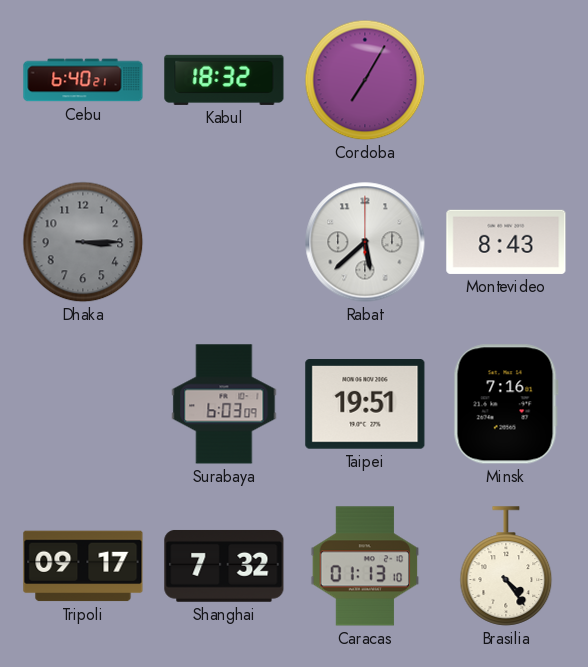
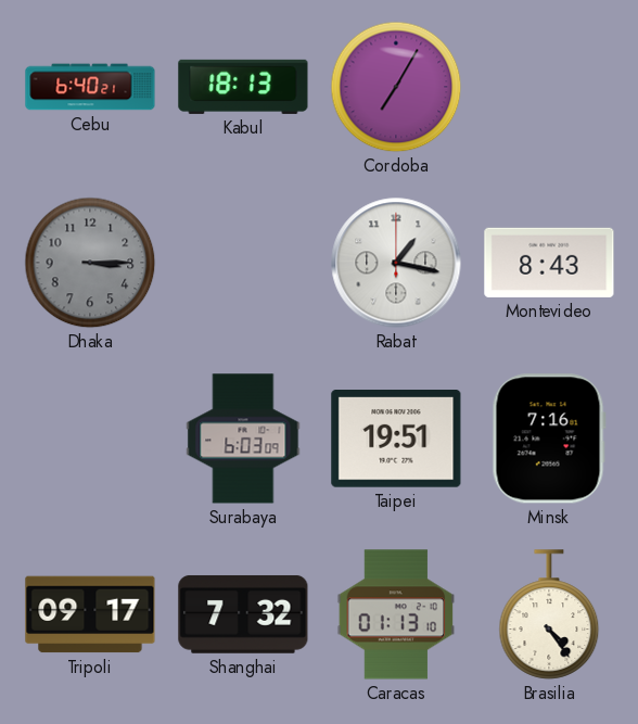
Kabul: 18:32 -> 18:13 (243, 87)
Rabat: 5:38 -> 1:17 (396, 263)
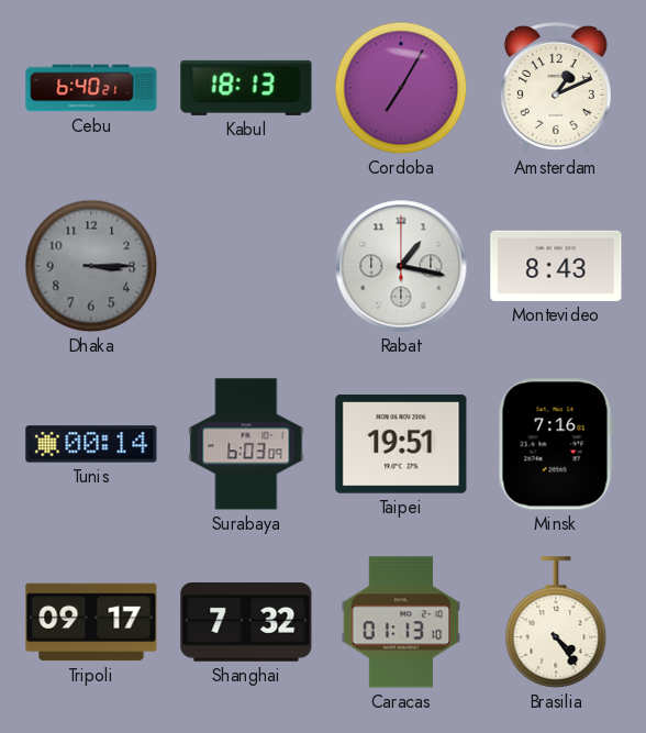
Amsterdam: none -> 1:11 (556, 88)
Tunis: none -> 00:14 (91, 444)
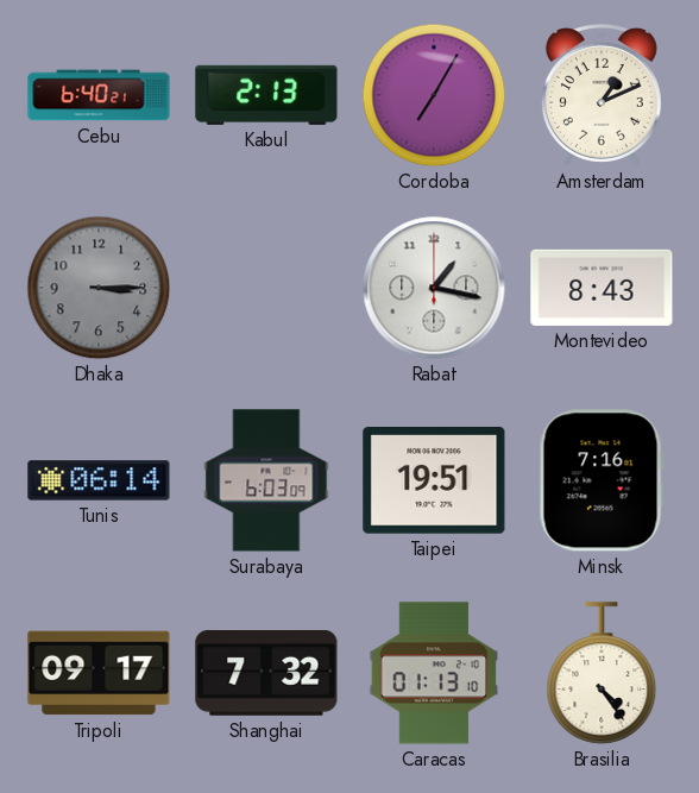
Kabul: 18:13 -> 2:13 (266, 95)
Tunis: 00:14 -> 06:14 (99, 480)
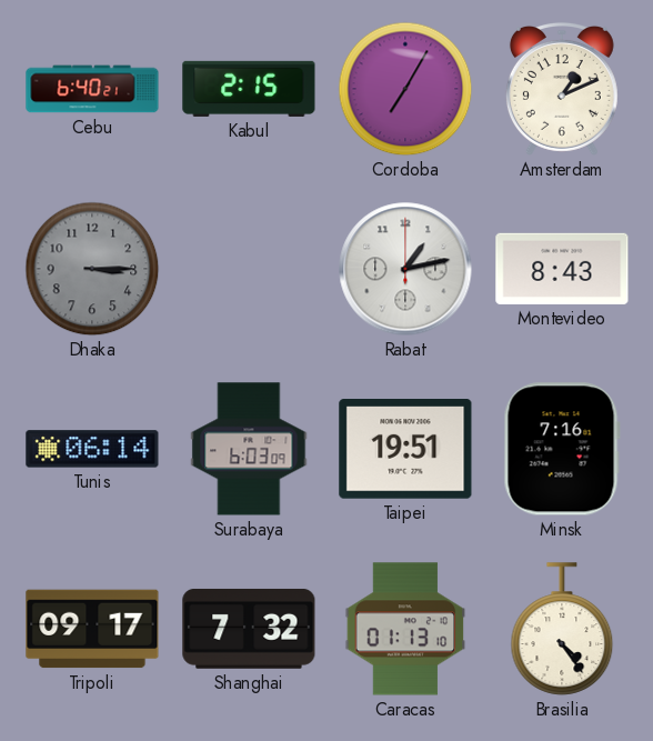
Kabul: 2:13 -> 2:15 (249, 89)
Rabat: 1:17 -> 1:13 (405, 269)
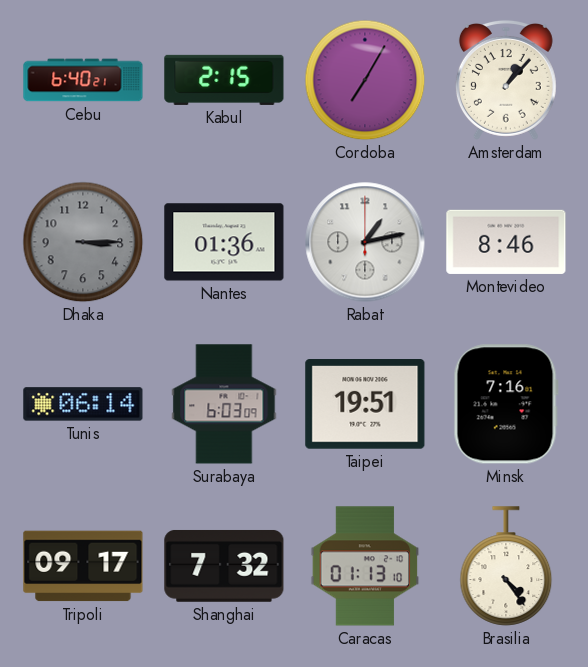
Amsterdam: 1:11 -> 1:07 (506, 80)
Nantes: none -> 01:36 (224, 242)
Montevideo: 8:43 -> 8:46 (506, 242)
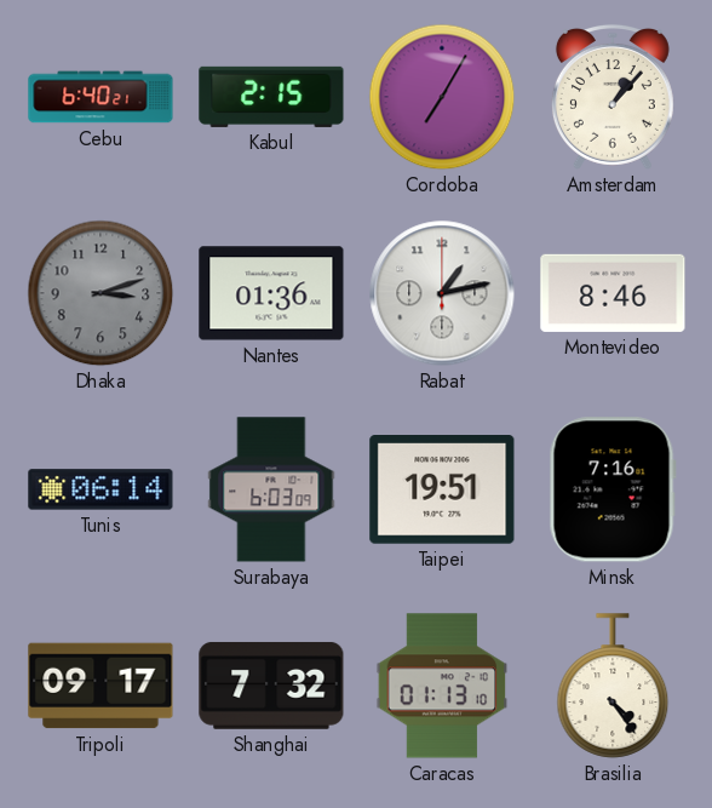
Dhaka: 3:15 -> 3:12 (101, 293)
